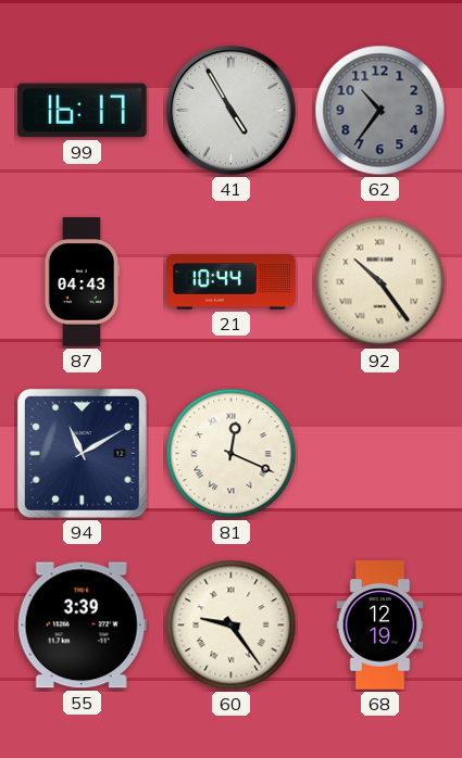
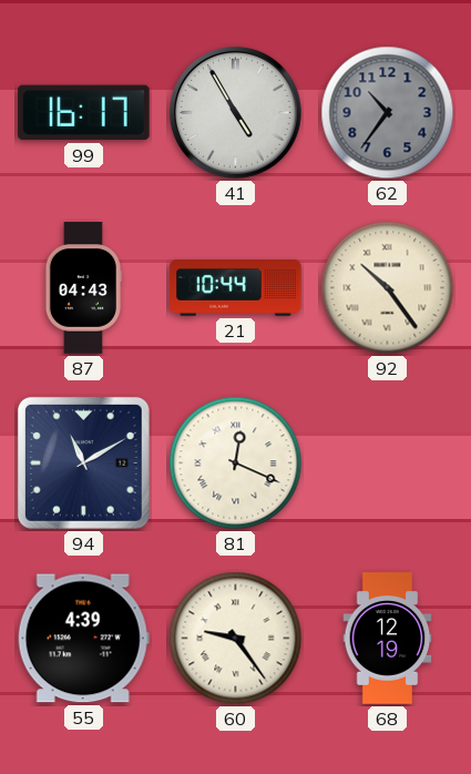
55: 3:39 -> 4:39 (83, 639)
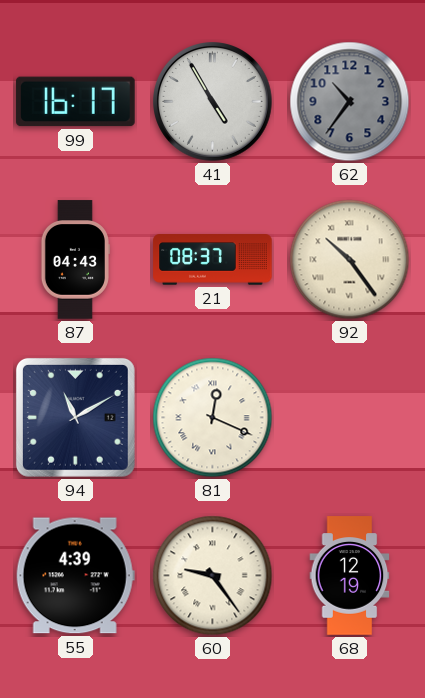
21: 10:44 -> 08:37 (213, 260)
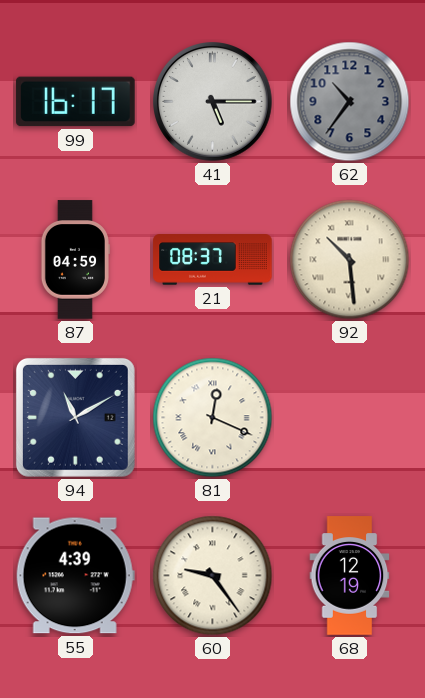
41: 4:55 -> 5:15 (213, 102)
87: 04:43 -> 04:59 (74, 260)
92: 10:24 -> 10:29 (350, 260)
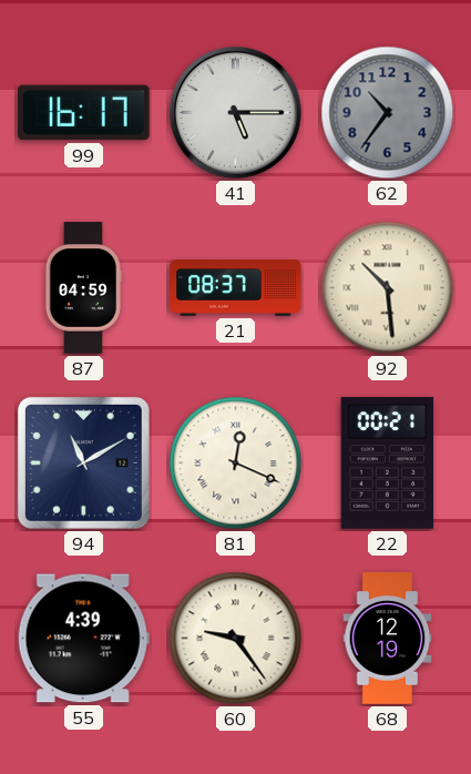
22: none -> 00:21 (388, 464)
